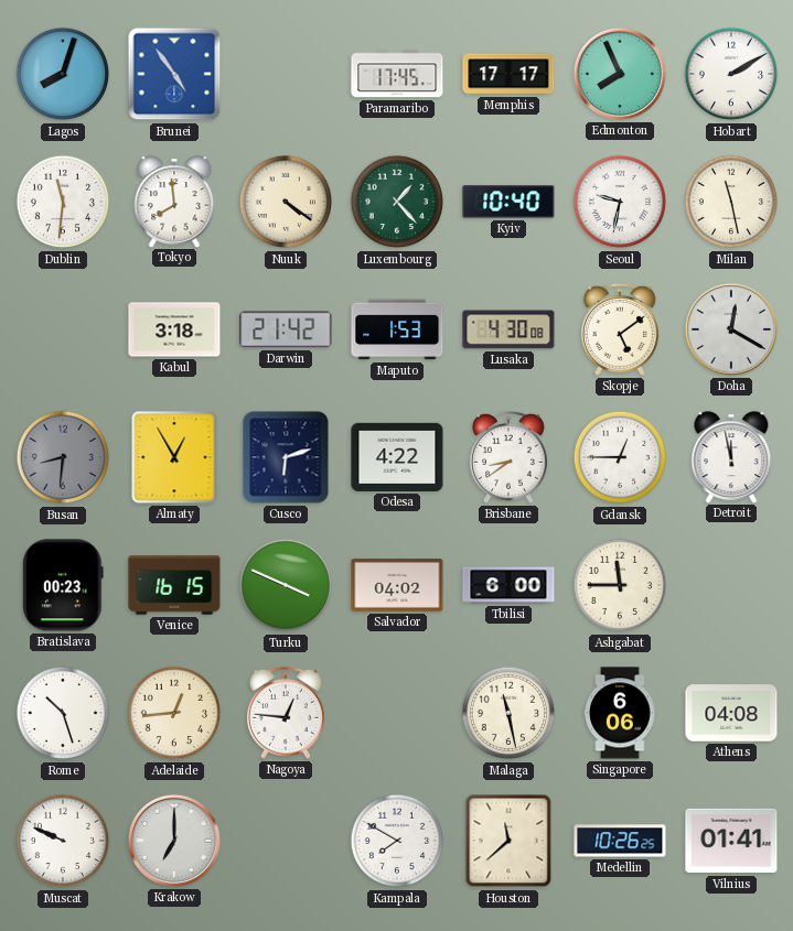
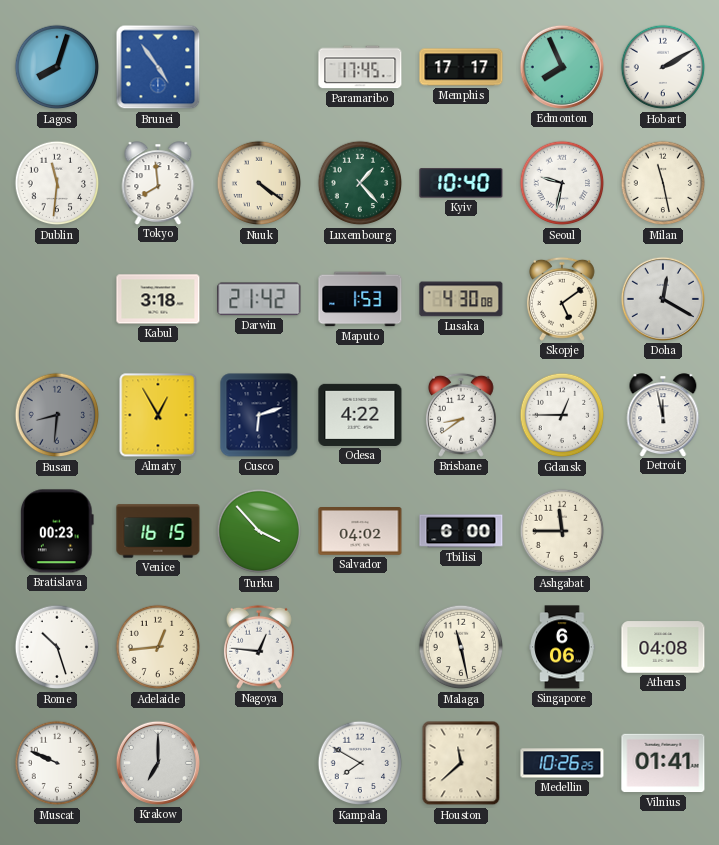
Turku: 3:49 -> 3:53 (259, 531)
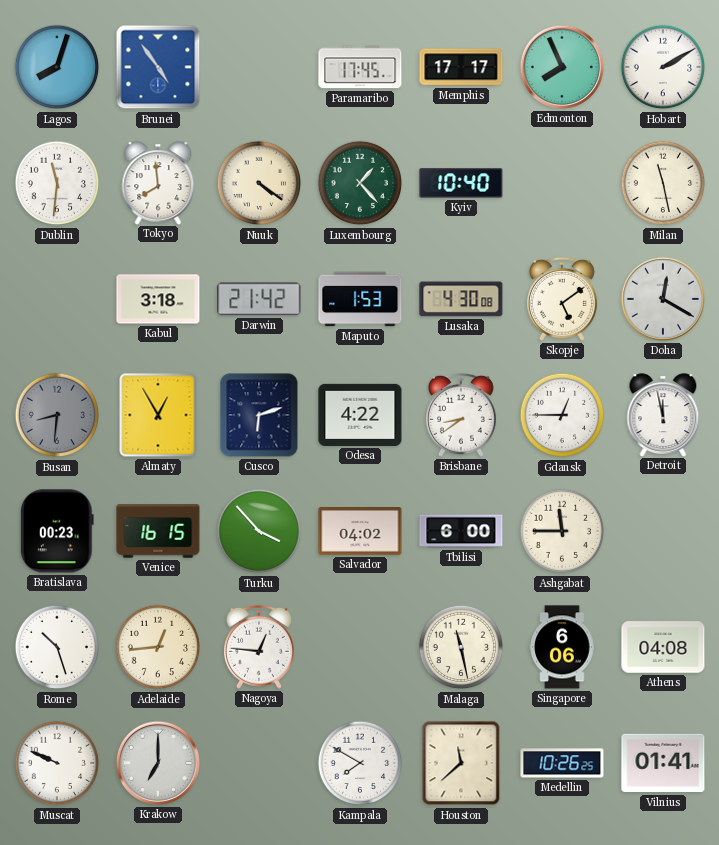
Seoul: 9:32 -> none (562, 183)
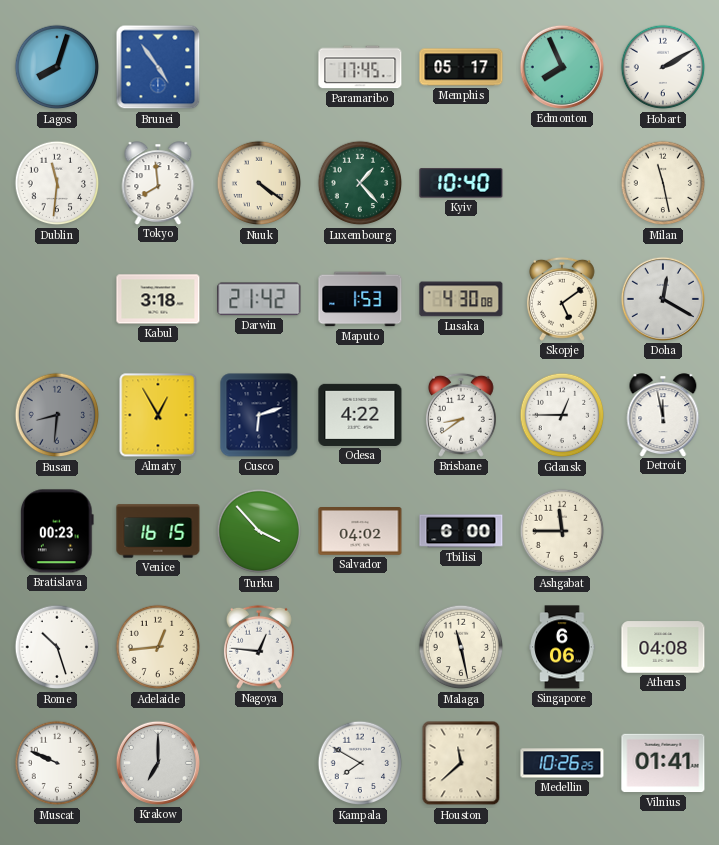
Memphis: 17:17 -> 05:17 (461, 67)
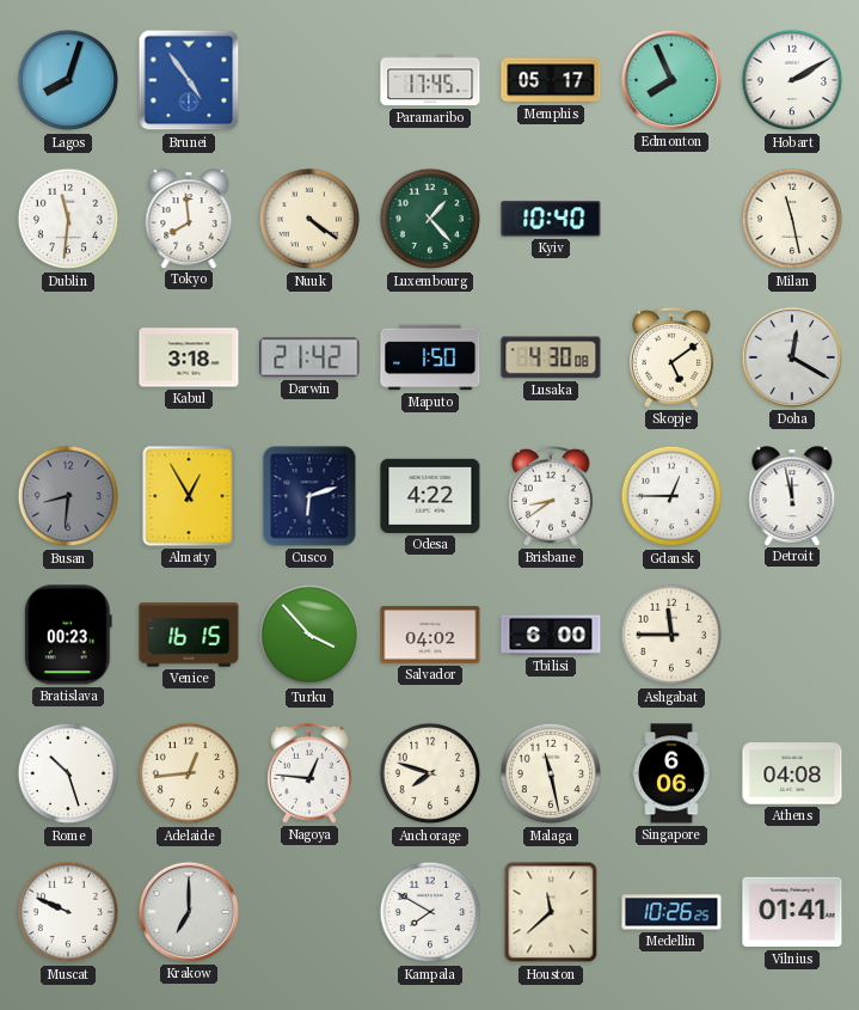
Maputo: 1:53 -> 1:50 (430, 357)
Anchorage: none -> 7:48 (430, 773)
